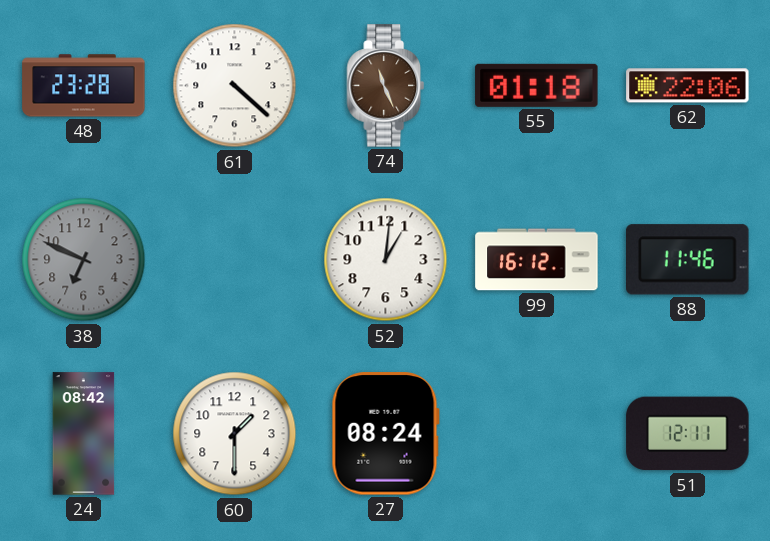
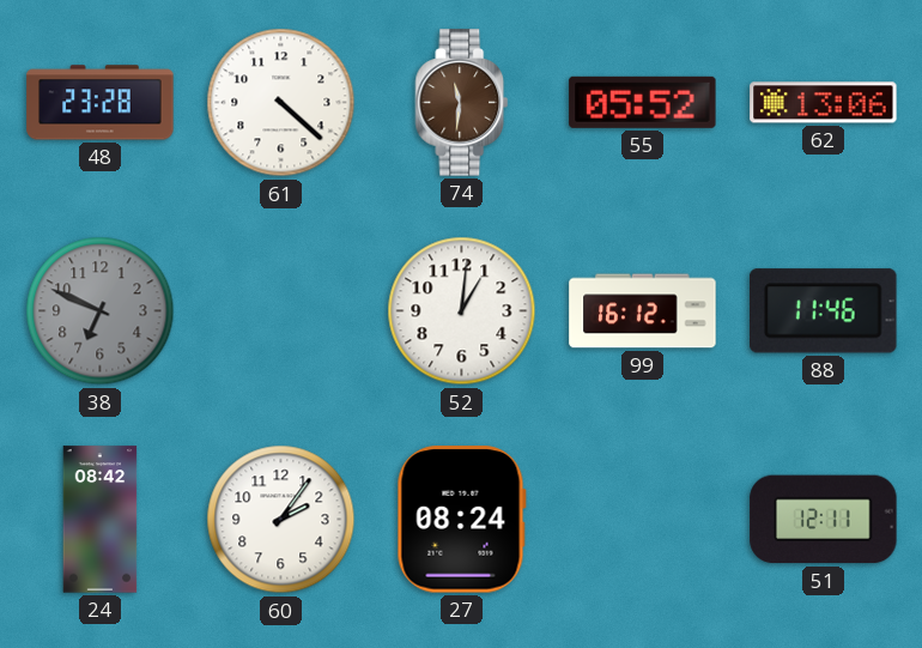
74: 11:26 -> 11:31 (462, 103)
55: 01:18 -> 05:52 (643, 102)
62: 22:06 -> 13:06 (824, 103)
60: 1:30 -> 2:06 (281, 520)
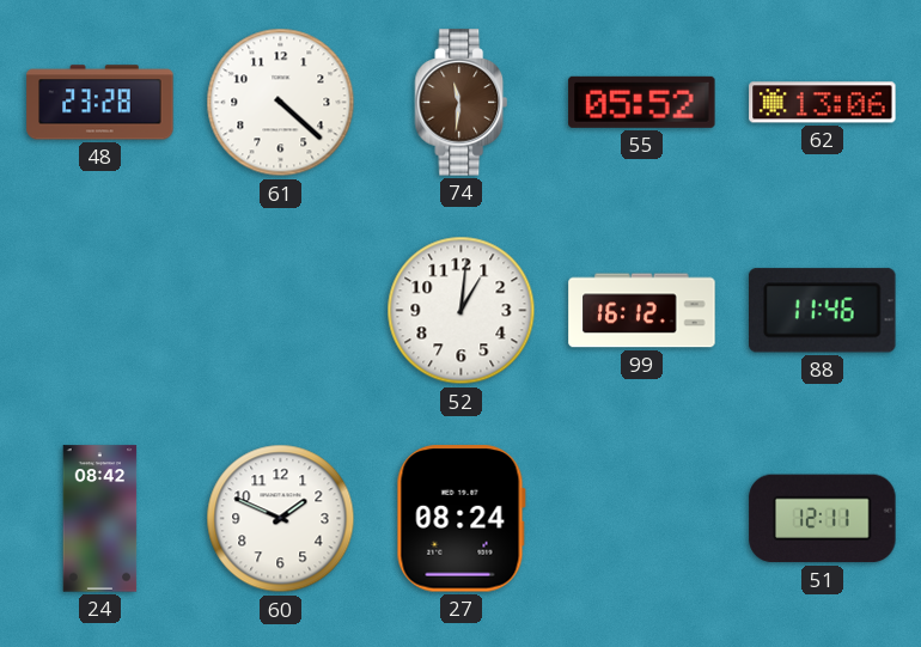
38: 6:49 -> none (101, 311)
60: 2:06 -> 1:49 (281, 519)
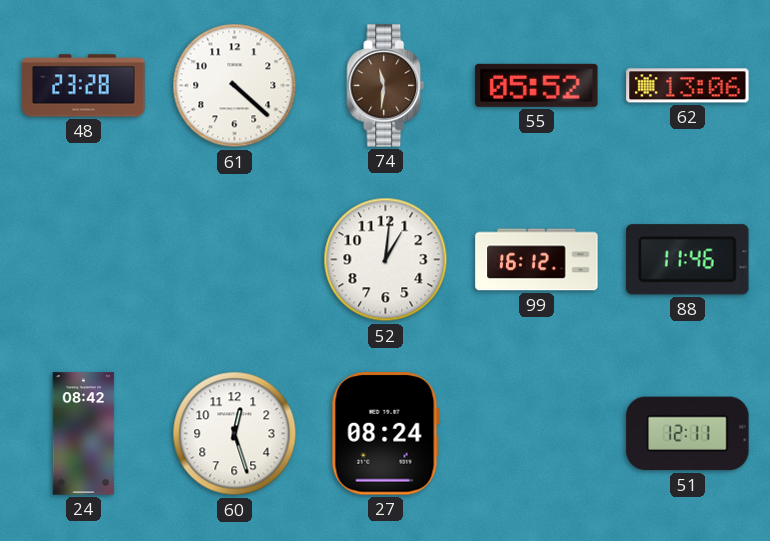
60: 1:49 -> 12:27 (235, 434)
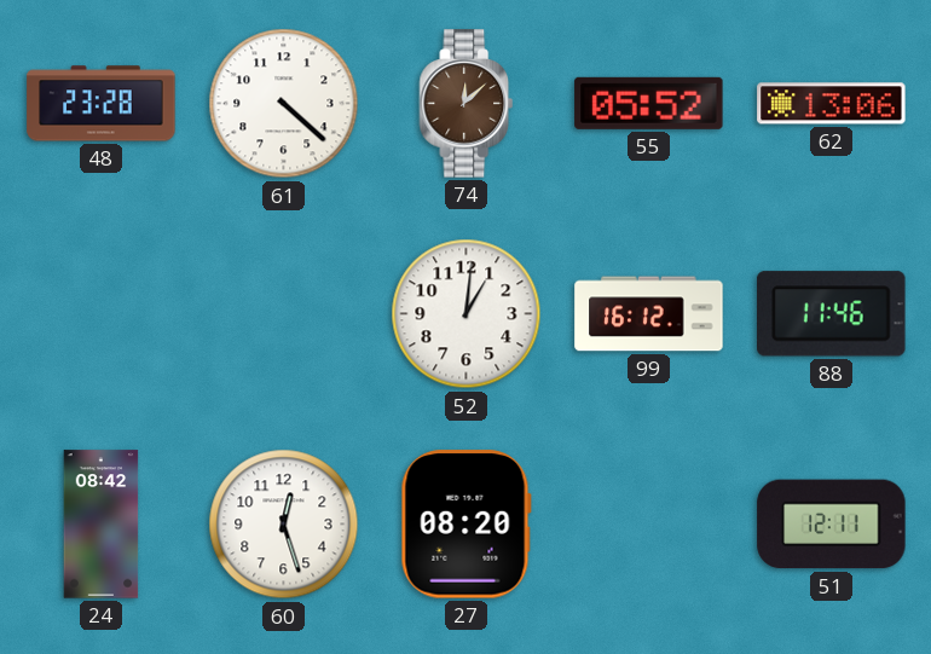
74: 11:31 -> 12:08 (467, 104)
27: 08:24 -> 08:20 (465, 525)
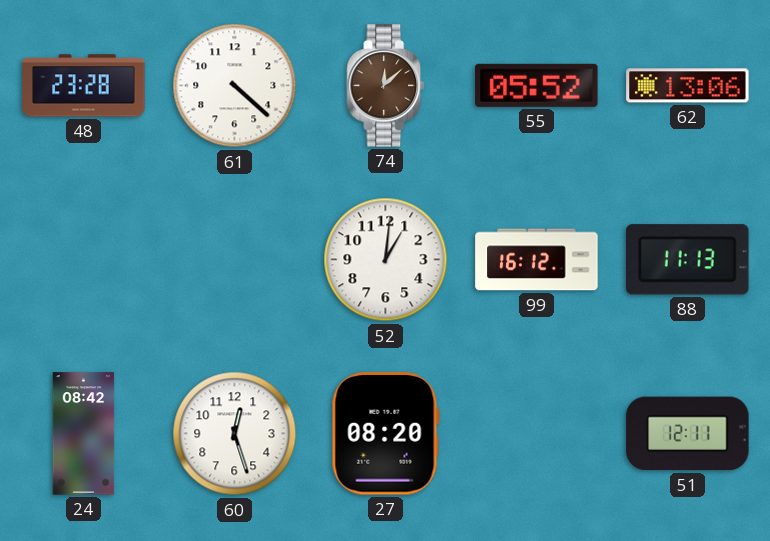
88: 11:46 -> 11:13 (688, 260)
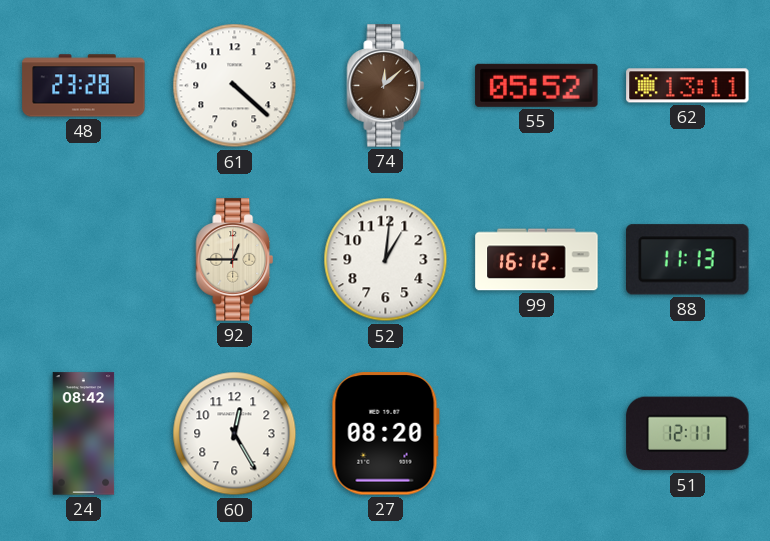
62: 13:06 -> 13:11 (688, 86)
92: none -> 12:45 (235, 260)
60: 12:27 -> 12:25 (235, 434)
